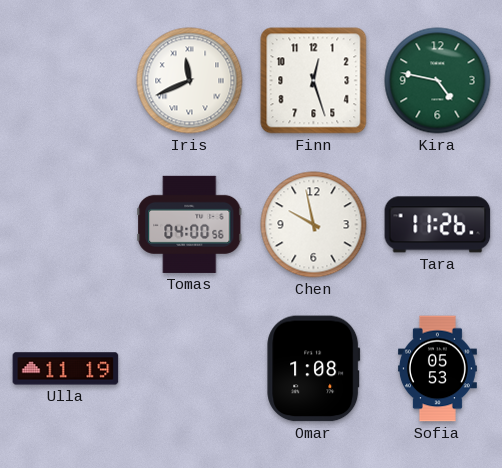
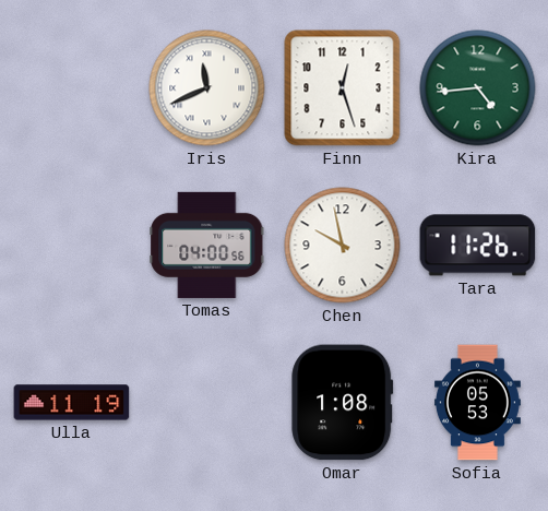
Kira: 4:47 -> 4:44 (478, 88)
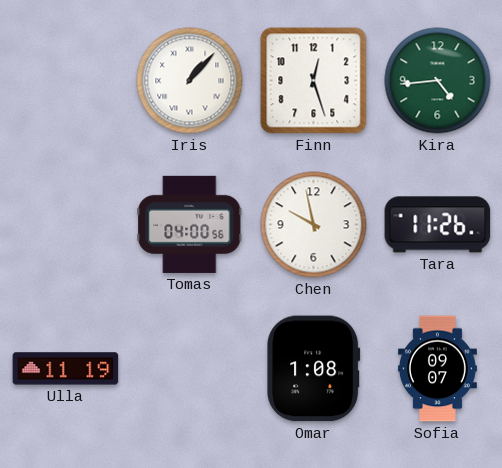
Iris: 11:41 -> 1:07 (190, 81)
Sofia: 05:53 -> 09:07 (437, 369)
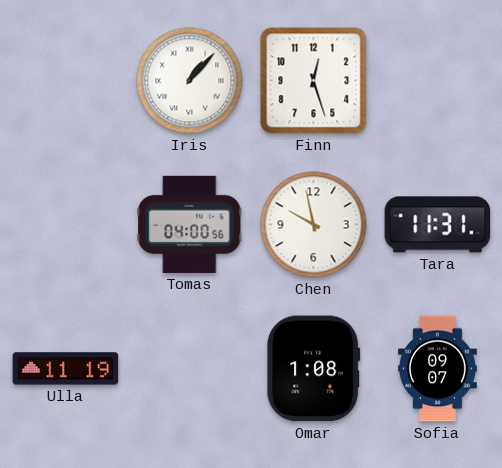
Kira: 4:44 -> none (438, 81)
Tara: 11:26 -> 11:31 (438, 225)
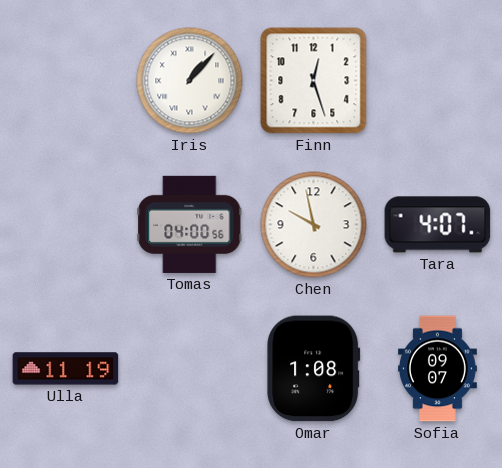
Tara: 11:31 -> 4:07 (438, 225)
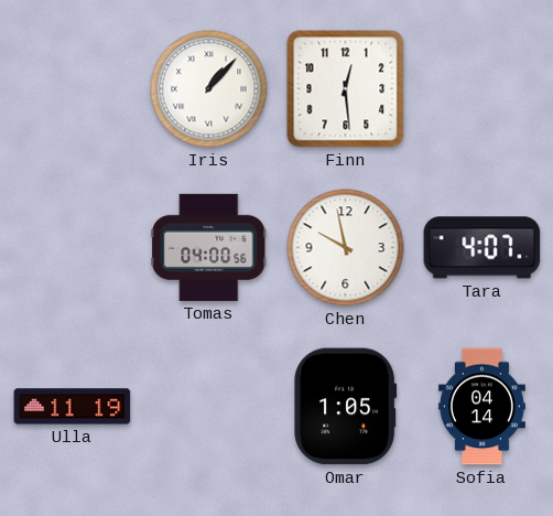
Finn: 12:27 -> 12:29 (346, 89)
Omar: 1:08 -> 1:05 (346, 407)
Sofia: 09:07 -> 04:14 (481, 407)
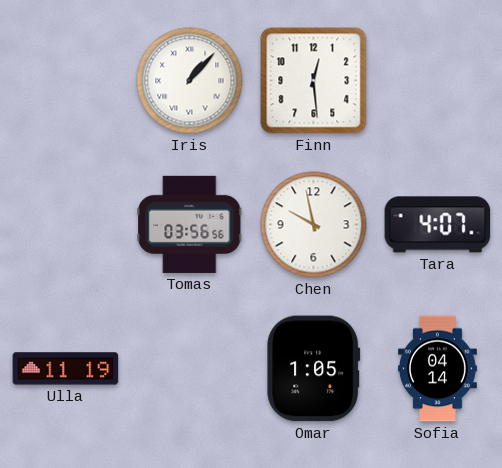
Tomas: 04:00 -> 03:56 (190, 224)
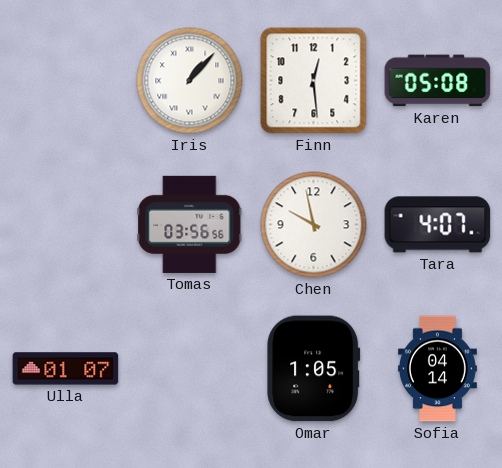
Karen: none -> 05:08 (438, 81)
Ulla: 11:19 -> 01:07 (66, 369)
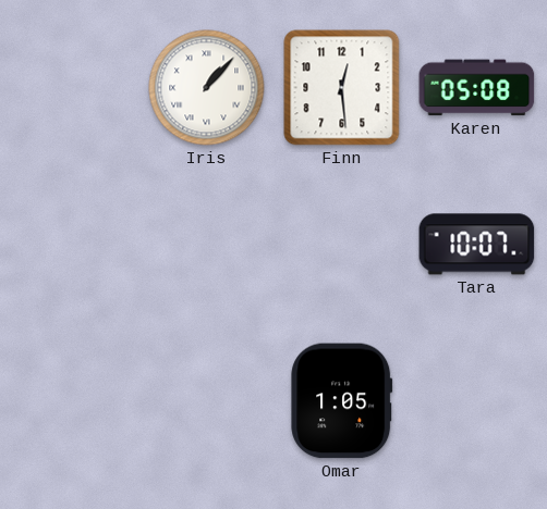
Tomas: 03:56 -> none (190, 224)
Chen: 9:58 -> none (314, 225)
Tara: 4:07 -> 10:07 (477, 245)
Ulla: 01:07 -> none (66, 369)
Sofia: 04:14 -> none (437, 369)
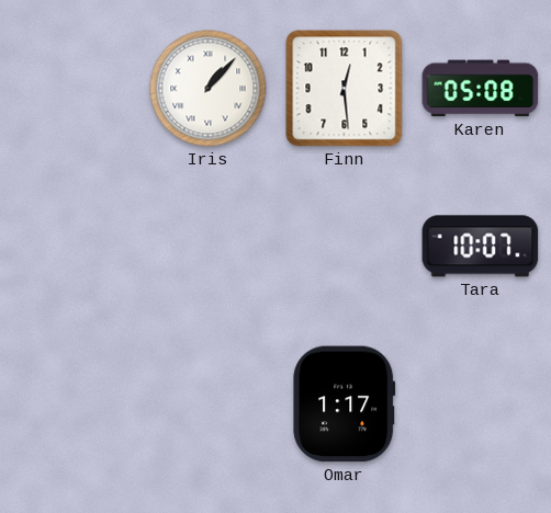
Omar: 1:05 -> 1:17 (345, 404)
